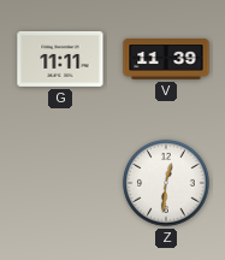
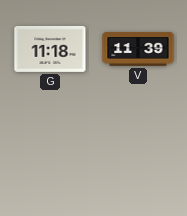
G: 11:11 -> 11:18 (50, 49)
Z: 12:31 -> none (166, 183)
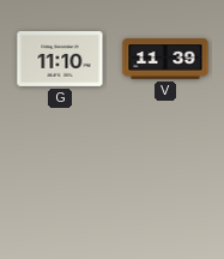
G: 11:18 -> 11:10 (60, 59)
